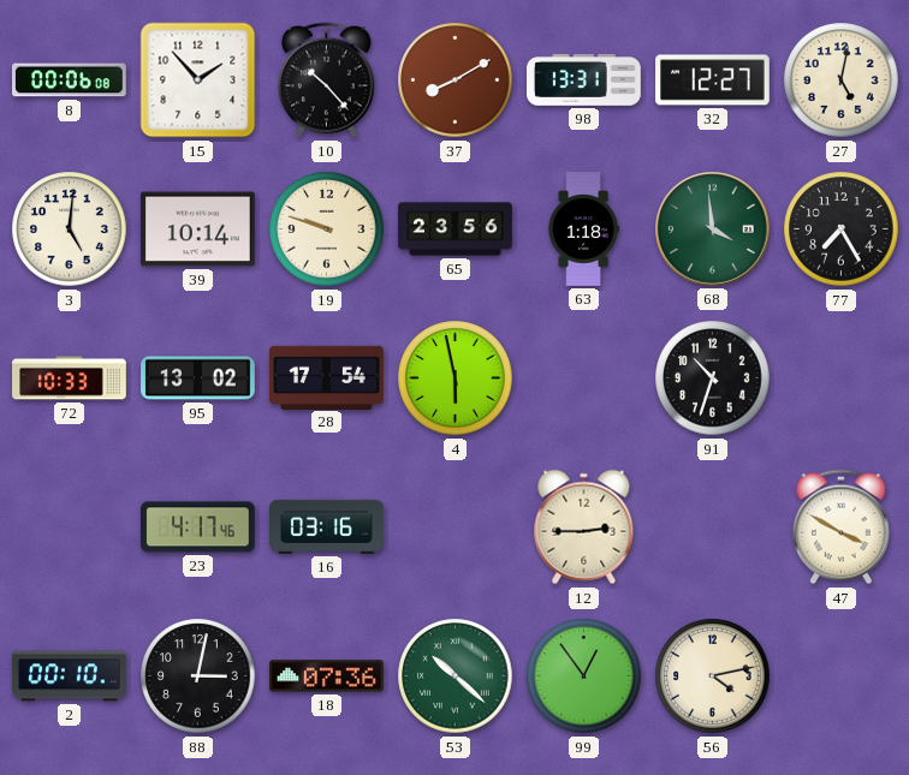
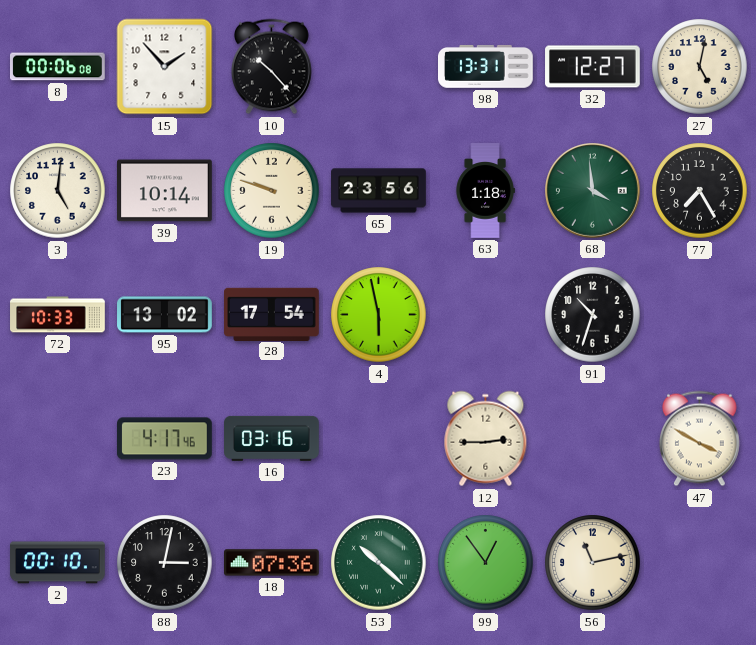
37: 8:10 -> none (456, 81)
56: 4:13 -> 11:13 (593, 563)
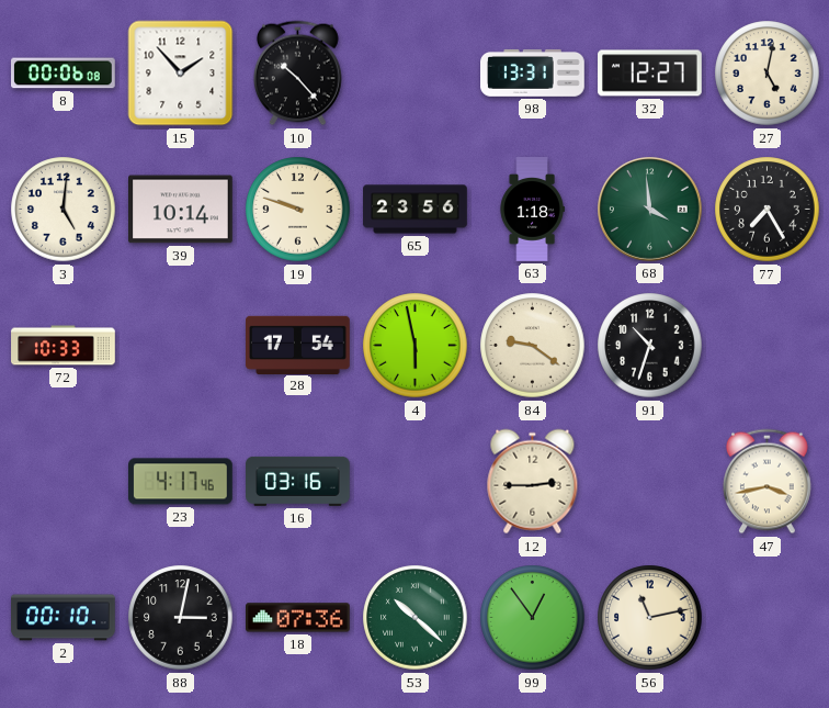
95: 13:02 -> none (165, 315)
84: none -> 9:21 (533, 346)
47: 3:50 -> 3:43 (768, 482)
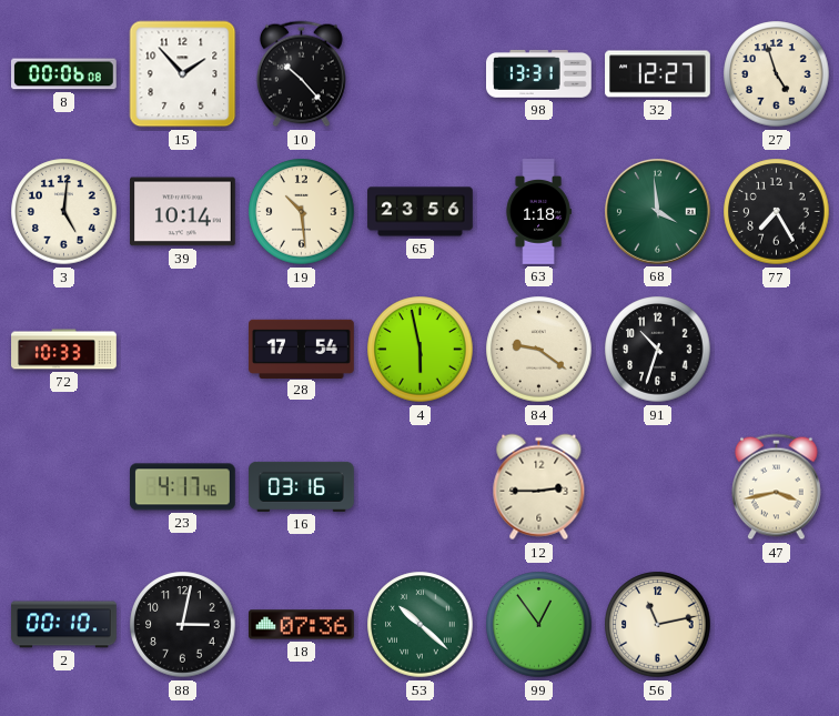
27: 5:02 -> 4:57 (777, 74)
19: 9:48 -> 10:29 (302, 212)
